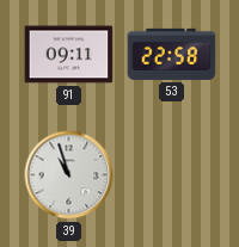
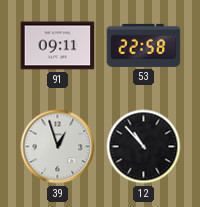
39: 10:57 -> 12:57 (58, 147)
12: none -> 10:53 (144, 147)
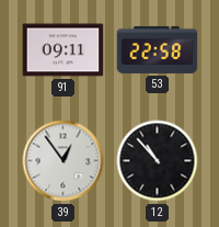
39: 12:57 -> 12:54 (64, 161)
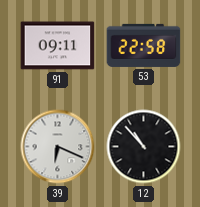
39: 12:54 -> 6:19 (58, 147)
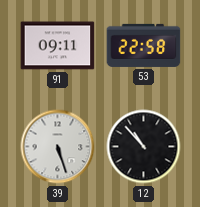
39: 6:19 -> 5:27 (58, 147)
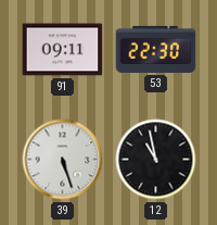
53: 22:58 -> 22:30 (156, 49)
12: 10:53 -> 10:58 (156, 160)
